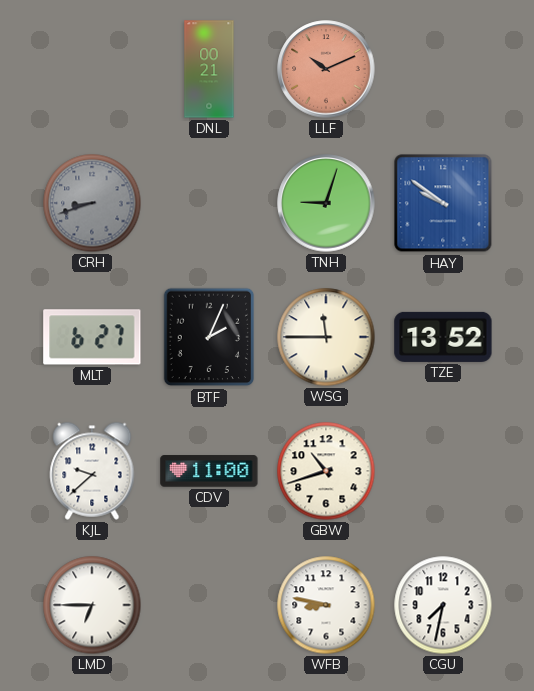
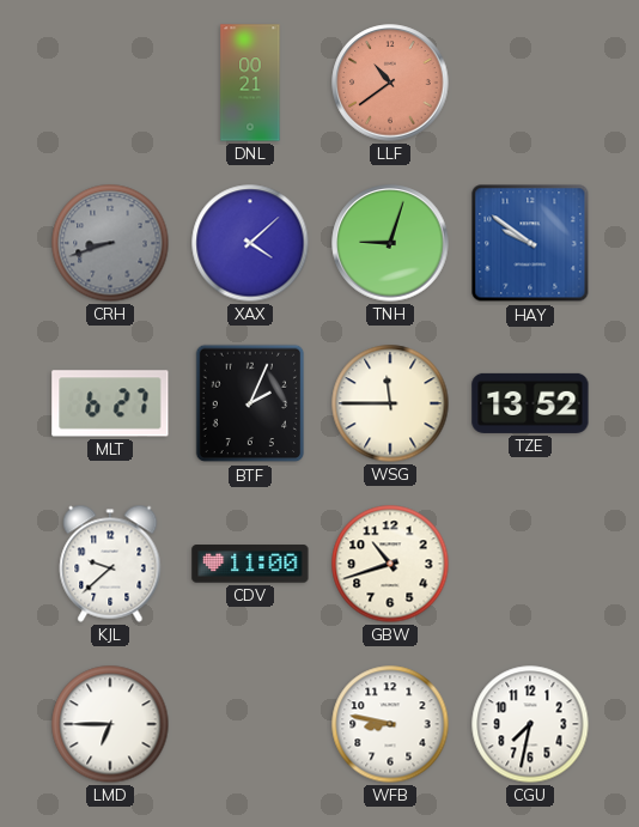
LLF: 10:11 -> 10:39 (390, 83)
XAX: none -> 4:08 (250, 243)
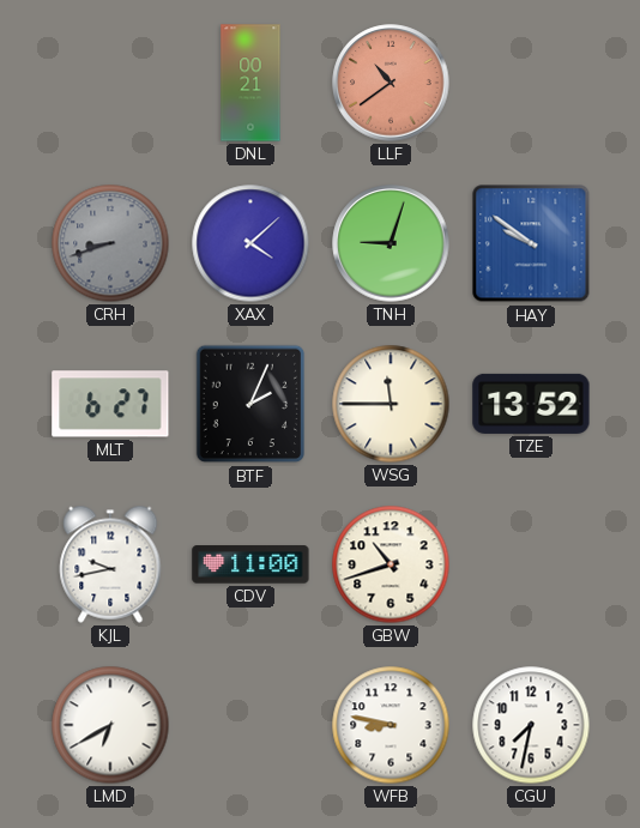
KJL: 9:38 -> 9:43 (110, 564)
LMD: 6:45 -> 6:40 (110, 725)
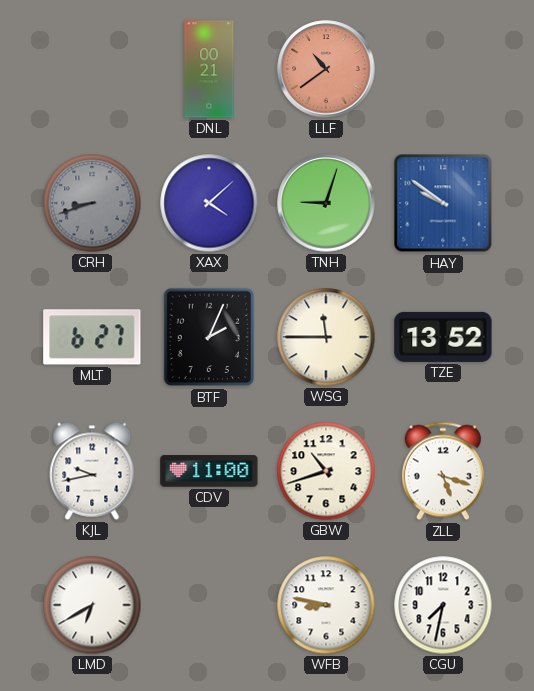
ZLL: none -> 5:18 (443, 471)
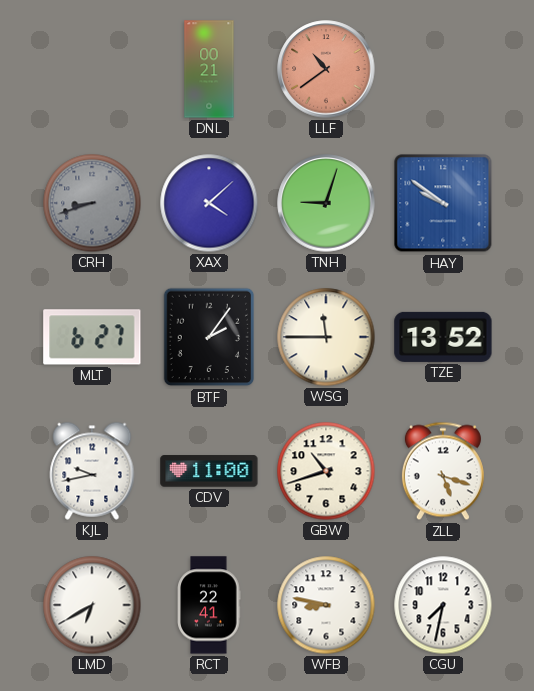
BTF: 2:04 -> 2:06 (209, 337)
RCT: none -> 22:41 (209, 605)
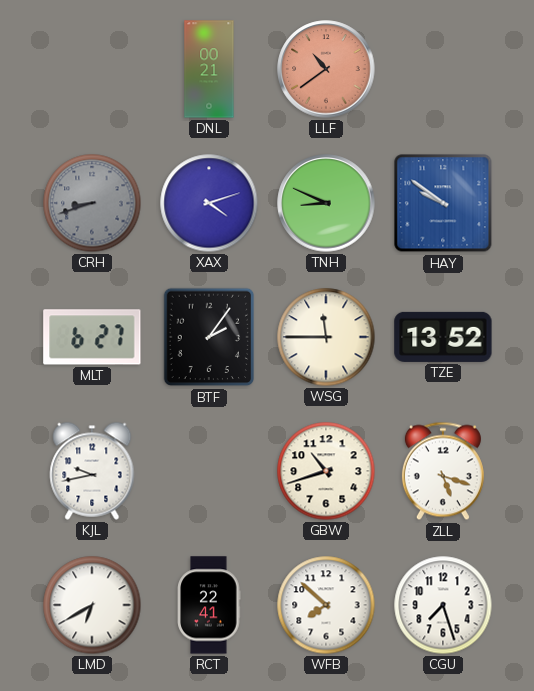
XAX: 4:08 -> 4:12 (209, 203)
TNH: 9:03 -> 8:49 (326, 203)
CDV: 11:00 -> none (209, 471)
WFB: 8:47 -> 7:52 (326, 605)
CGU: 7:32 -> 7:27 (443, 605)
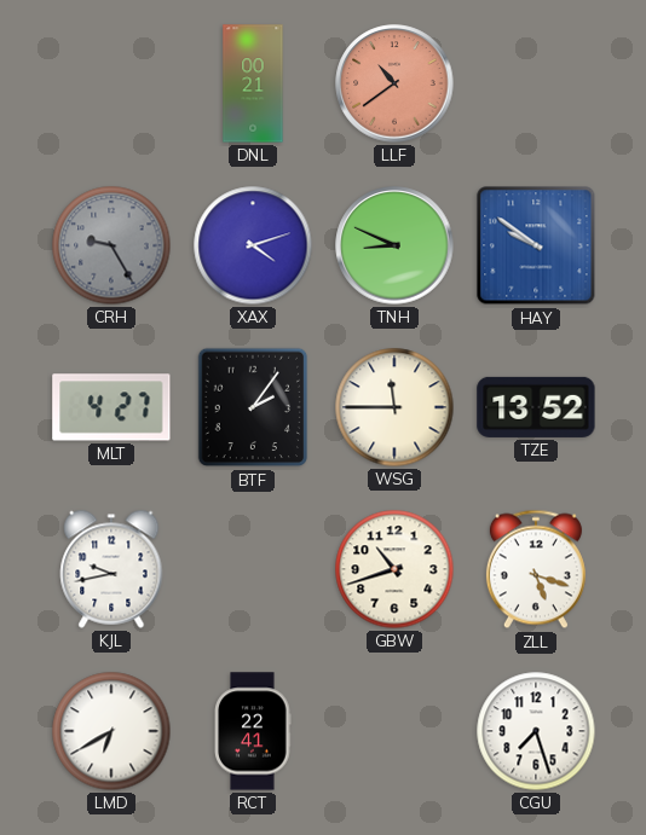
CRH: 8:42 -> 9:25 (111, 245)
MLT: 6:27 -> 4:27 (111, 407)
WFB: 7:52 -> none (326, 605)
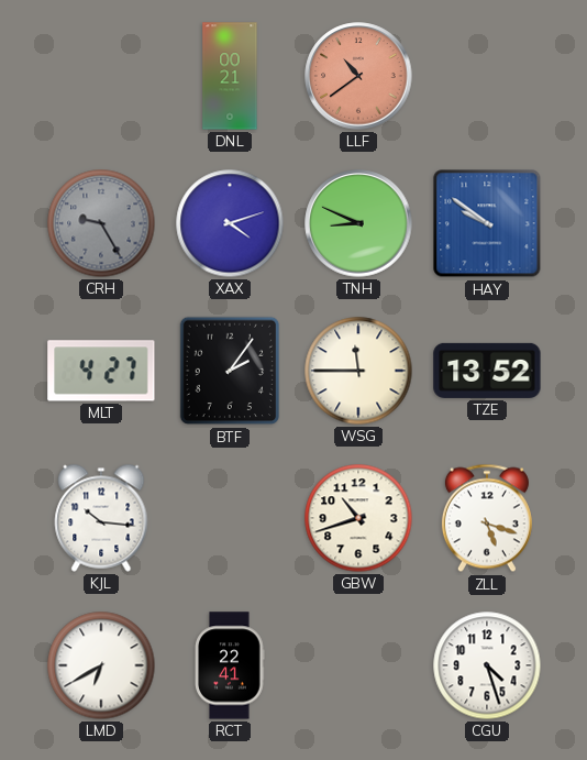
KJL: 9:43 -> 10:16 (101, 518)
CGU: 7:27 -> 4:27 (487, 665)
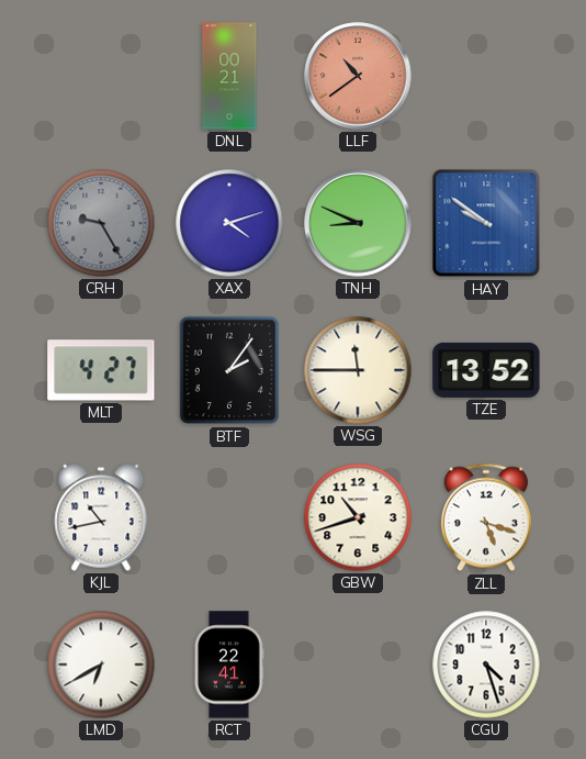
KJL: 10:16 -> 10:43 (101, 517)
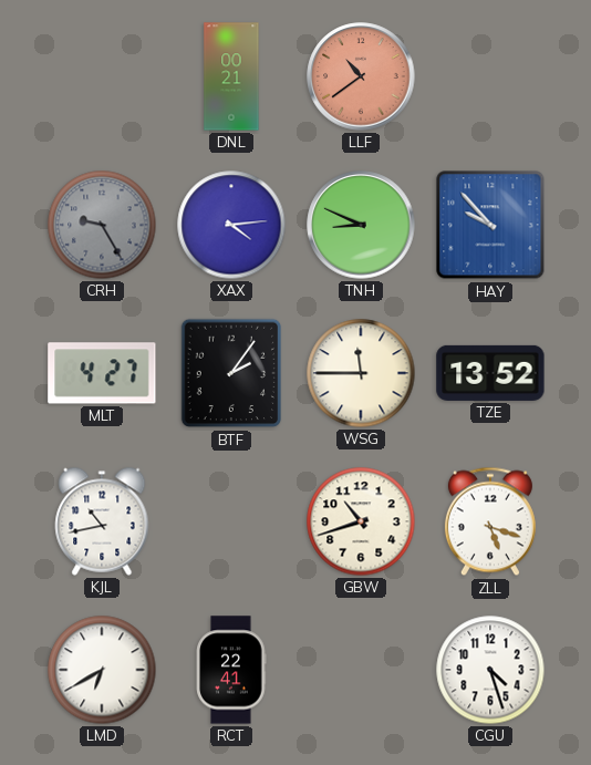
XAX: 4:12 -> 4:14 (231, 225)
HAY: 9:51 -> 9:53 (490, 225)
